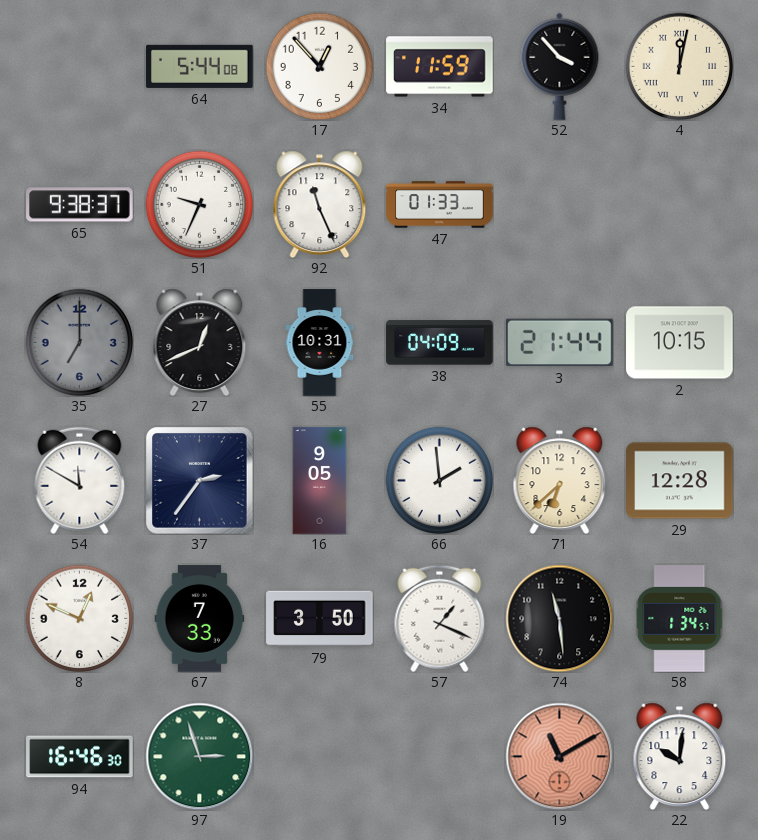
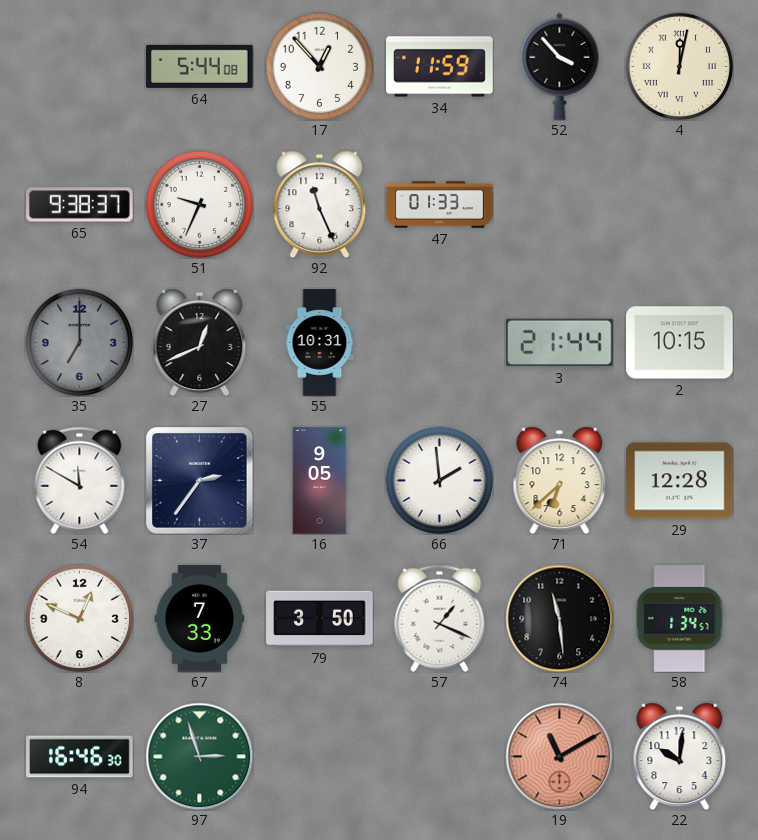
38: 04:09 -> none (440, 343)
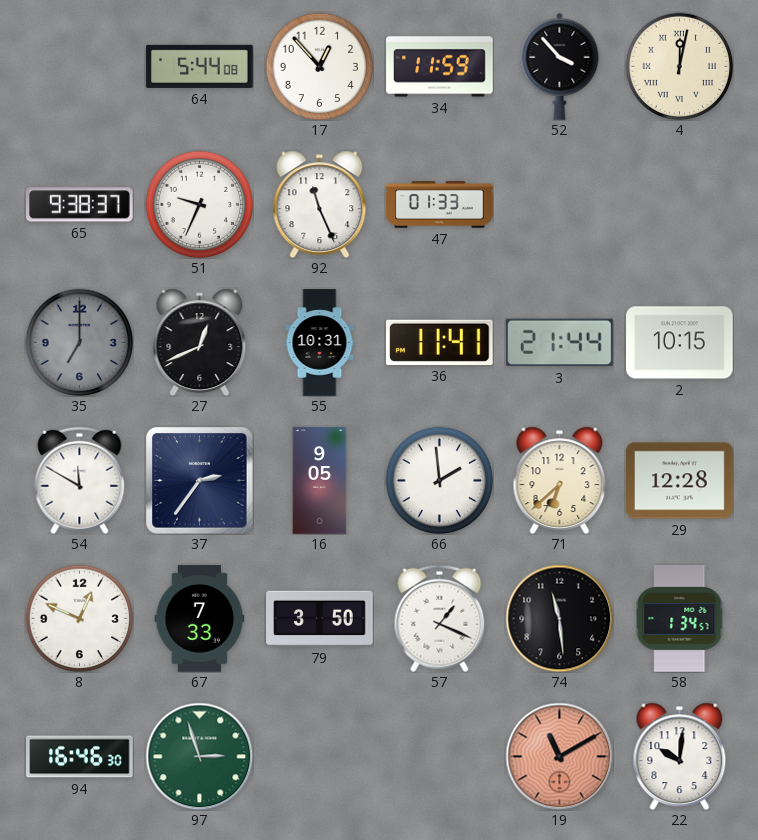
36: none -> 11:41 (440, 342)
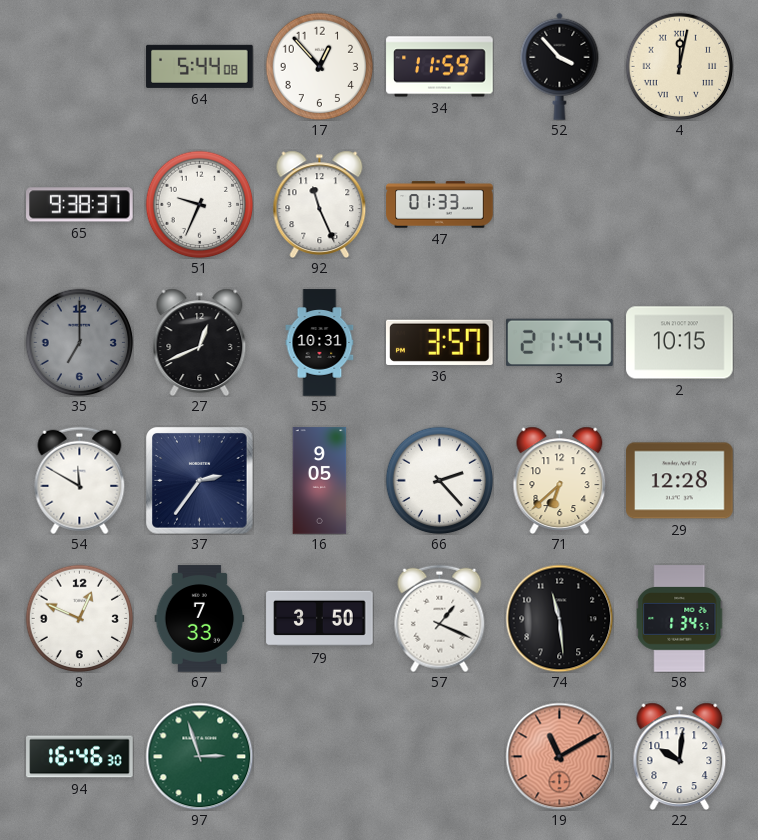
36: 11:41 -> 3:57 (440, 342)
66: 1:59 -> 2:23 (439, 480)
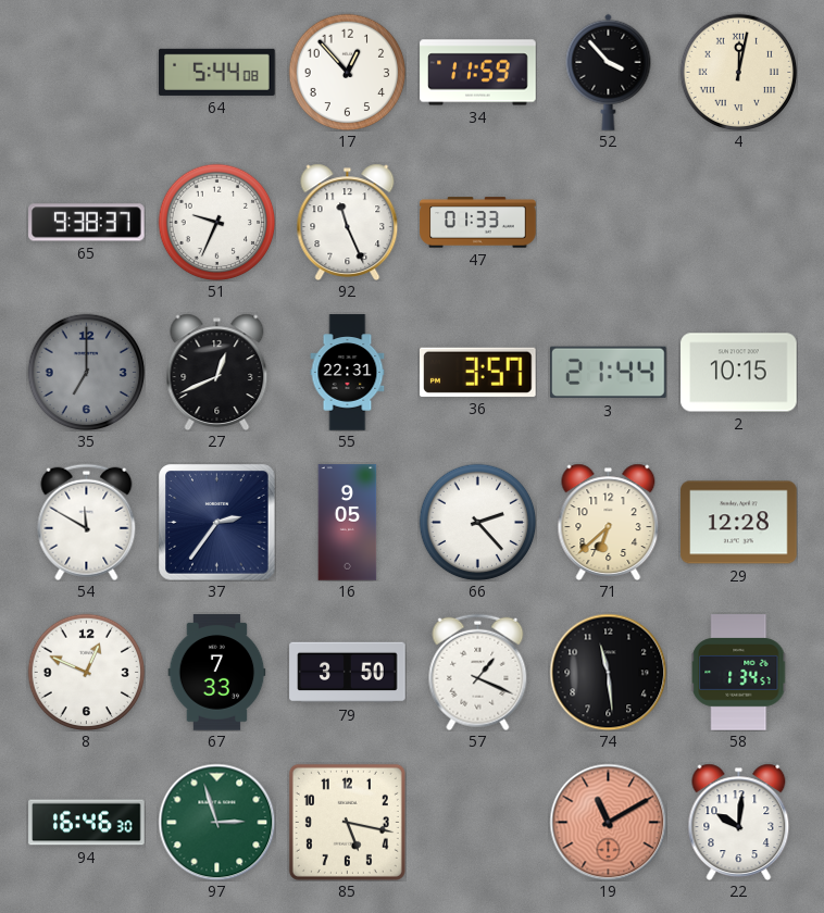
55: 10:31 -> 22:31 (348, 373)
85: none -> 5:17 (347, 822)
